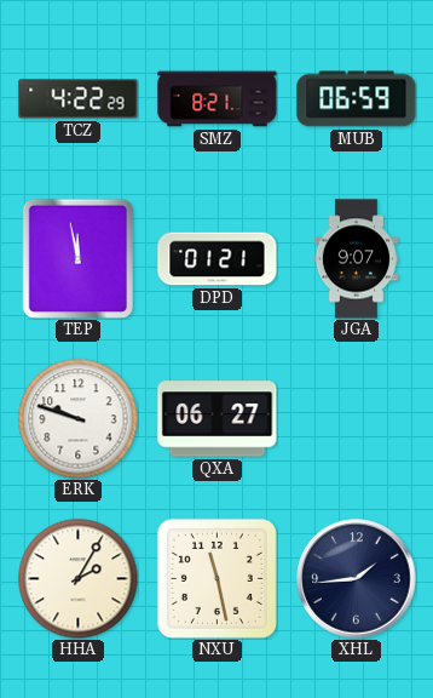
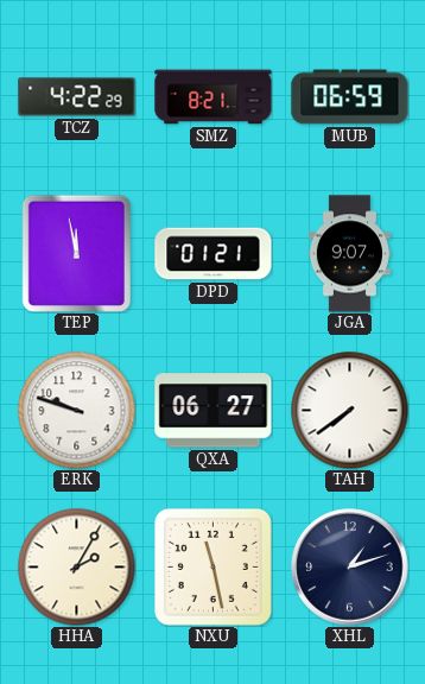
TAH: none -> 7:39 (350, 411)
XHL: 1:44 -> 1:12 (350, 568)
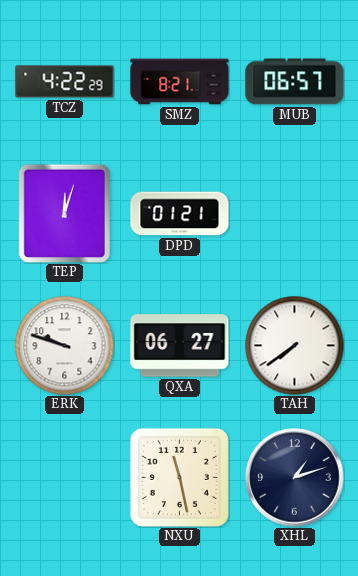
MUB: 06:59 -> 06:57 (295, 82)
TEP: 11:58 -> 12:03 (64, 213)
JGA: 9:07 -> none (349, 254)
HHA: 2:05 -> none (77, 568)
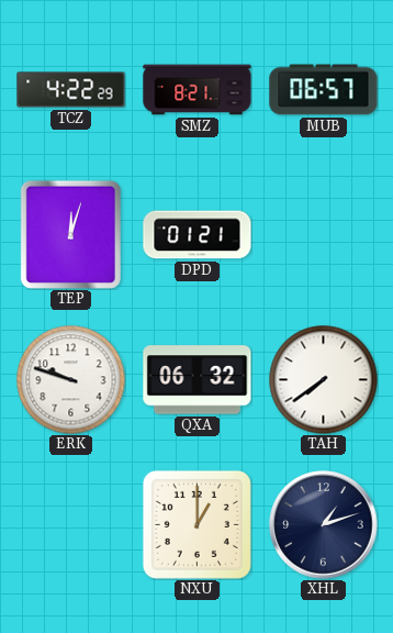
QXA: 06:27 -> 06:32 (198, 380)
NXU: 11:28 -> 1:00 (196, 524)
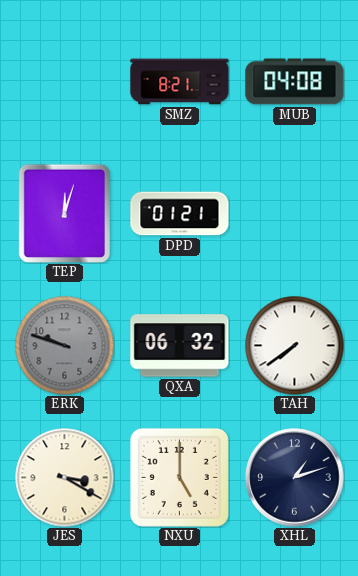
TCZ: 4:22 -> none (71, 90)
MUB: 06:57 -> 04:08 (295, 82)
ERK dial: white -> grey (65, 346)
JES: none -> 3:20 (65, 478)
NXU: 1:00 -> 5:00 (179, 477)
